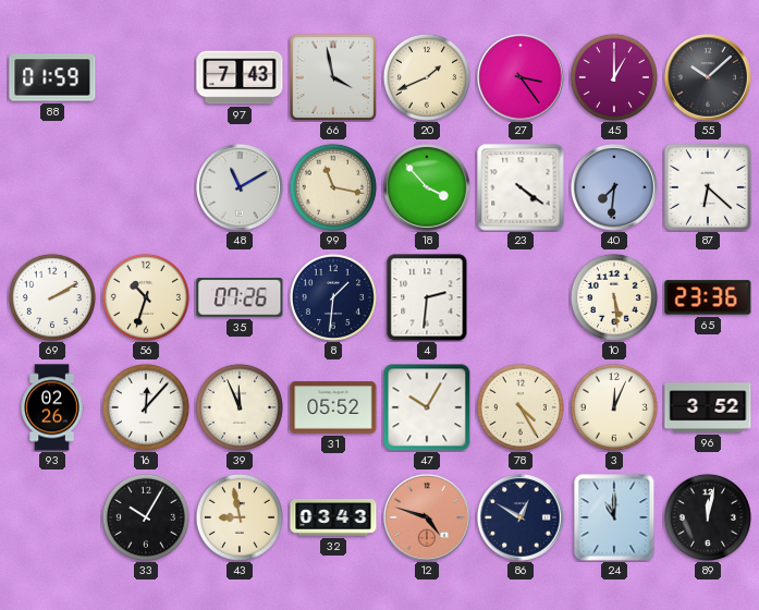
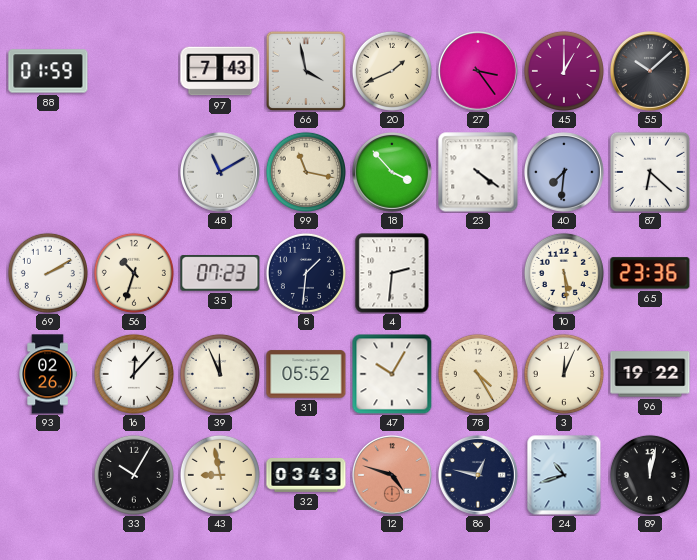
35: 07:26 -> 07:23 (220, 273)
96: 3:52 -> 19:22 (650, 374)
86: 12:50 -> 12:47 (479, 476)
24: 11:00 -> 10:42 (564, 475)
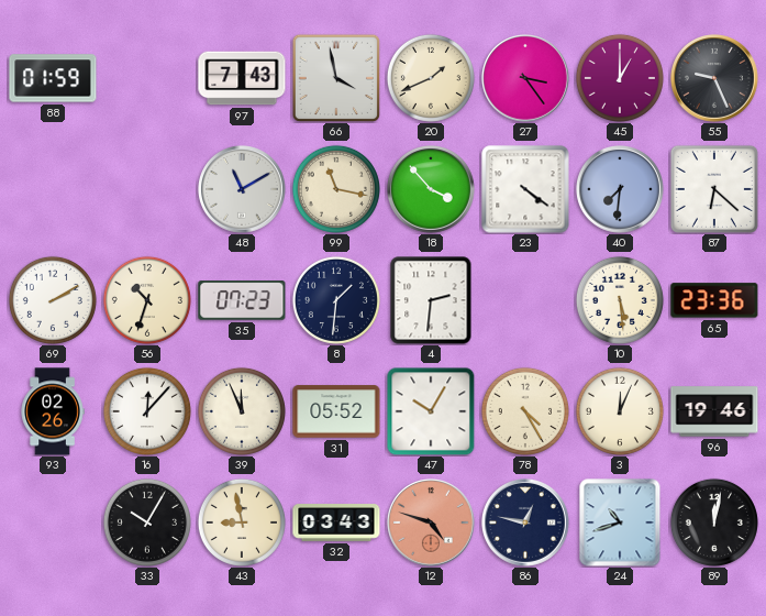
55: 10:08 -> 9:26 (715, 79)
96: 19:22 -> 19:46 (714, 411)
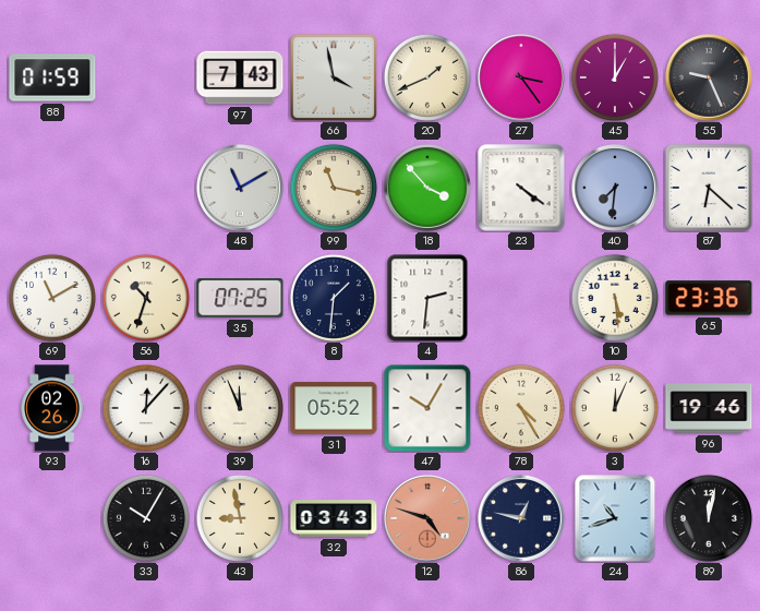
69: 2:10 -> 11:10 (52, 298)
35: 07:23 -> 07:25 (240, 298)
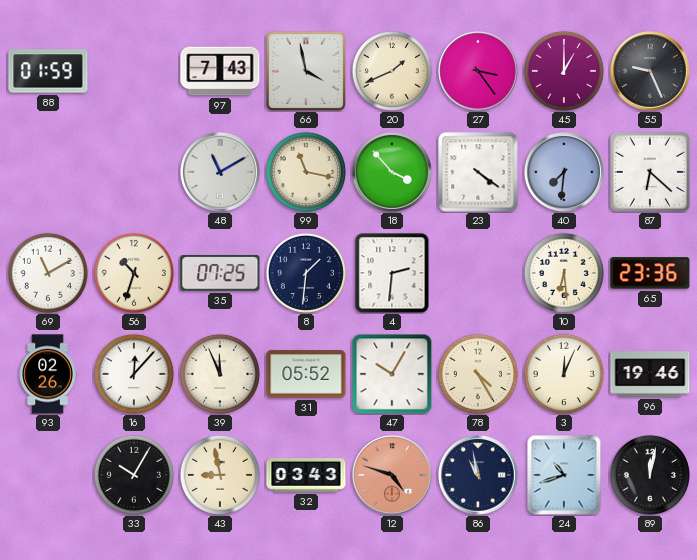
10: 5:29 -> 6:29 (564, 273)
86: 12:47 -> 10:58 (479, 476)
